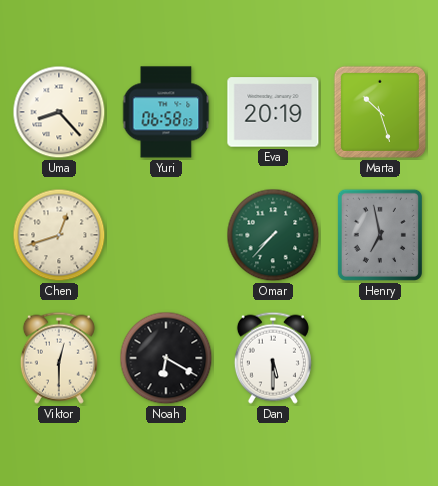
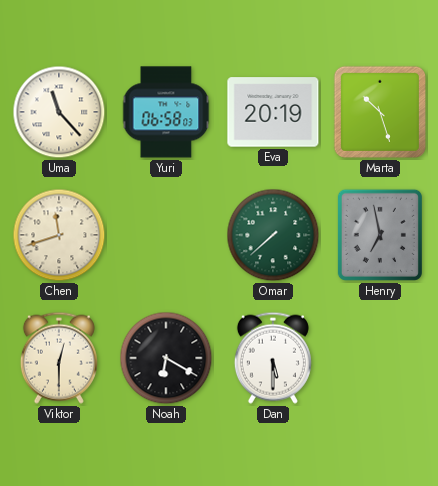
Uma: 8:23 -> 11:23 (59, 112)
Chen: 12:42 -> 11:42 (59, 235)
Omar: 7:37 -> 7:38 (273, 235)
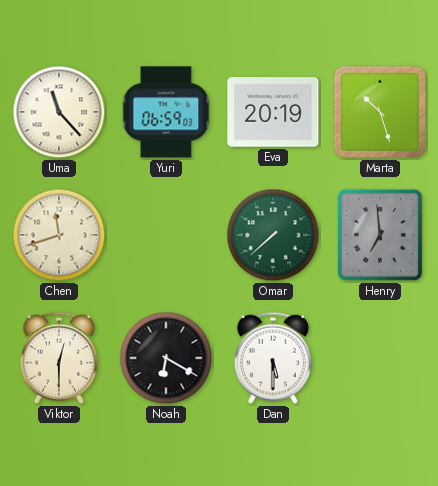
Yuri: 06:58 -> 06:59 (166, 112)
Henry: 6:58 -> 6:59 (380, 235)
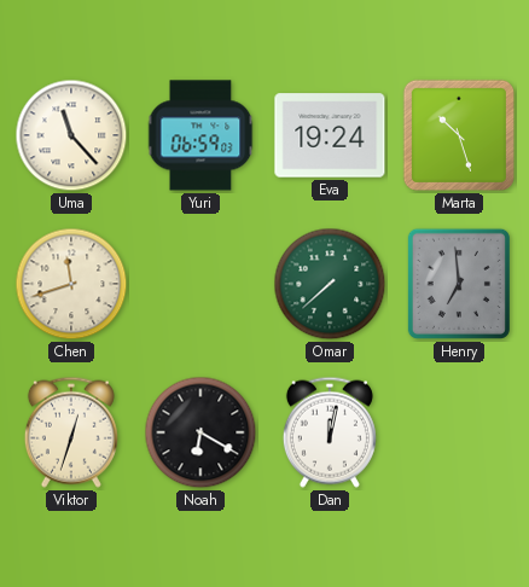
Eva: 20:19 -> 19:24 (330, 135)
Viktor: 12:30 -> 12:33 (71, 432)
Dan: 5:30 -> 12:02 (330, 432)
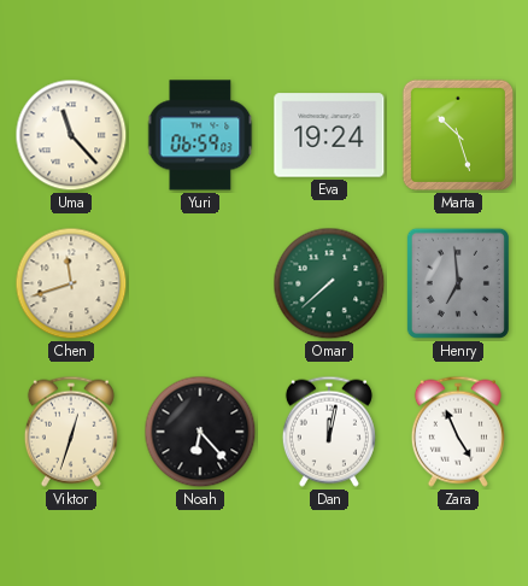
Noah: 6:20 -> 6:23 (200, 432)
Zara: none -> 4:56 (458, 432)
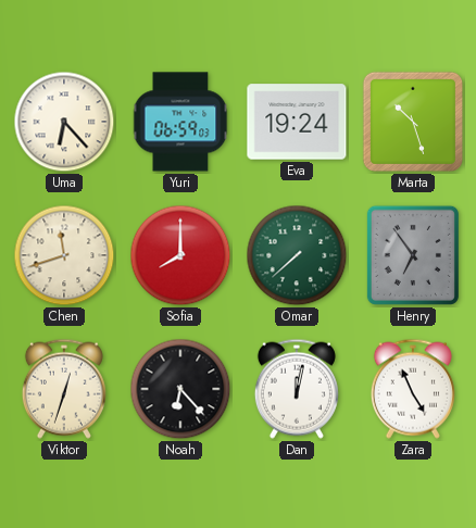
Uma: 11:23 -> 6:23 (64, 122)
Sofia: none -> 8:00 (180, 255)
Henry: 6:59 -> 6:54 (413, 255)
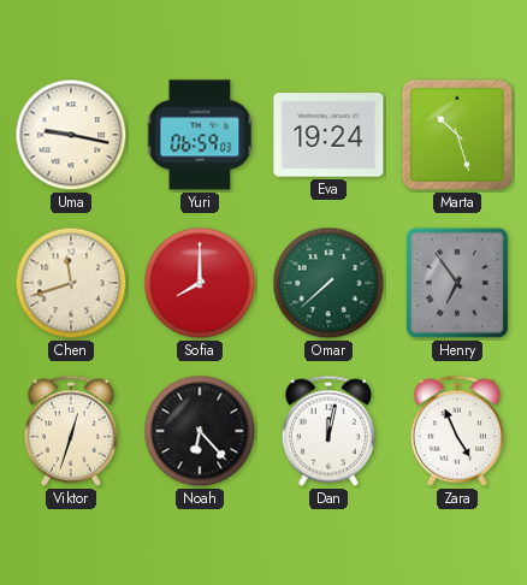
Uma: 6:23 -> 9:17 (71, 135)
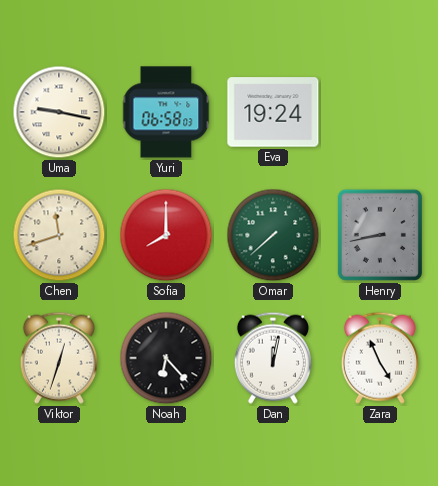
Yuri: 06:59 -> 06:58 (166, 112)
Marta: 10:27 -> none (457, 135)
Henry: 6:54 -> 8:43 (380, 235)
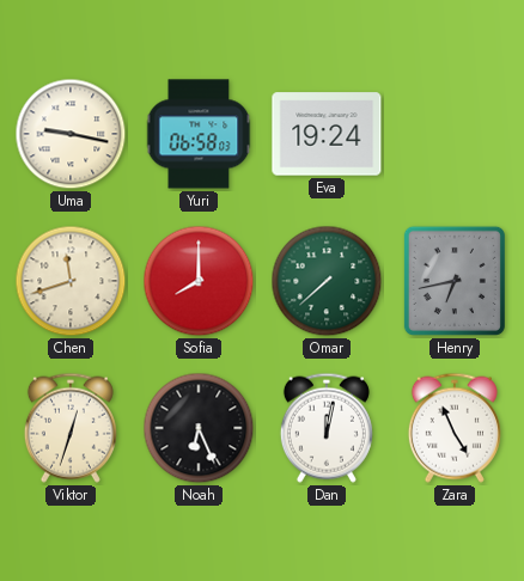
Henry: 8:43 -> 6:43 (455, 281)
Noah: 6:23 -> 6:26 (199, 428)
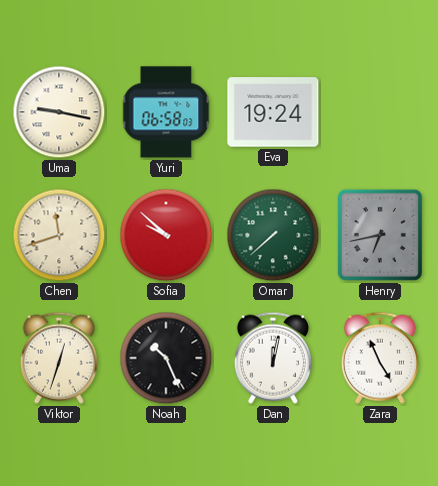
Sofia: 8:00 -> 9:52 (166, 235)
Noah: 6:26 -> 10:26 (166, 358)
